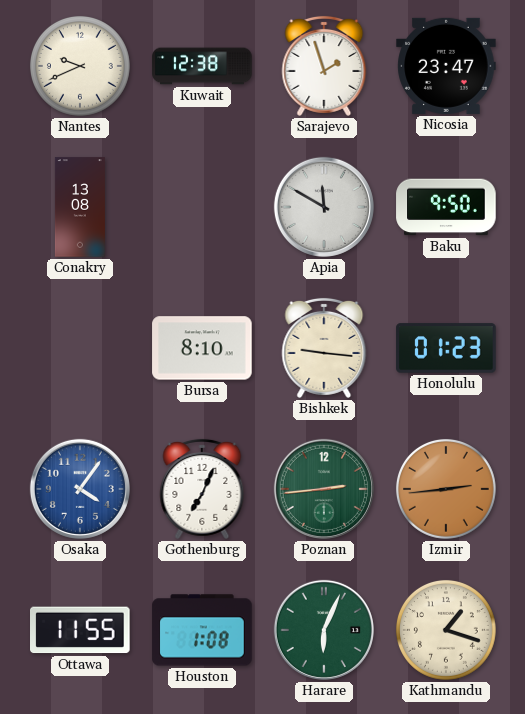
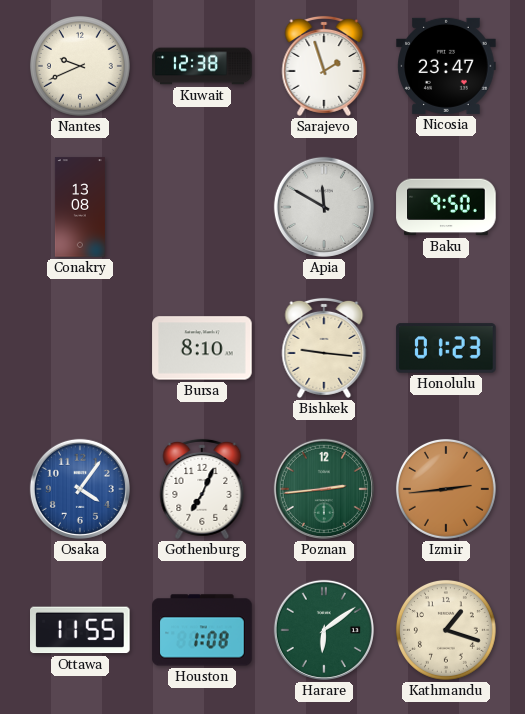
Harare: 6:04 -> 6:09 (324, 630)
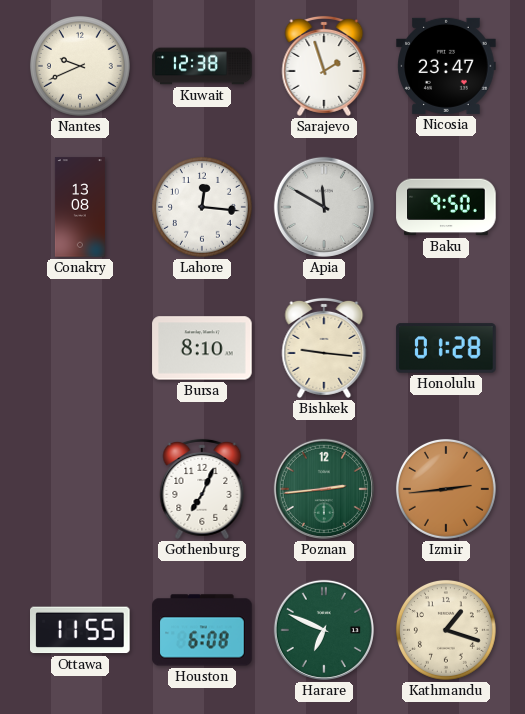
Lahore: none -> 12:16 (202, 207)
Honolulu: 01:23 -> 01:28 (446, 348)
Osaka: 4:06 -> none (80, 489)
Houston: 1:08 -> 6:08 (202, 630)
Harare: 6:09 -> 6:49 (324, 630)
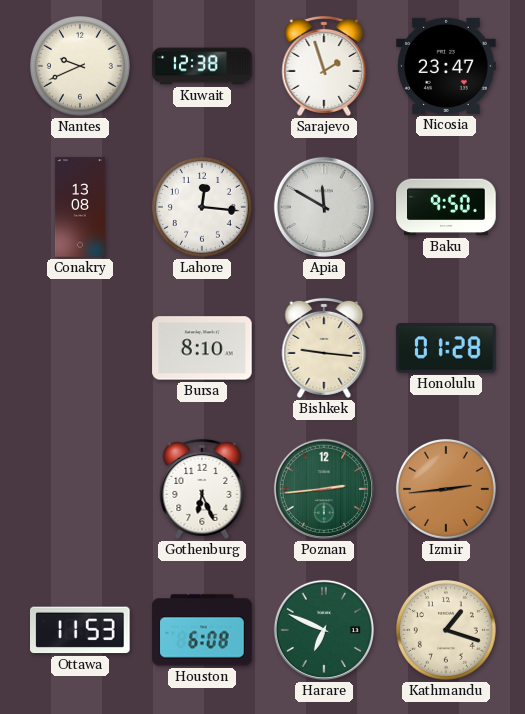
Gothenburg: 7:04 -> 6:26 (202, 489)
Ottawa: 11:55 -> 11:53 (81, 630)
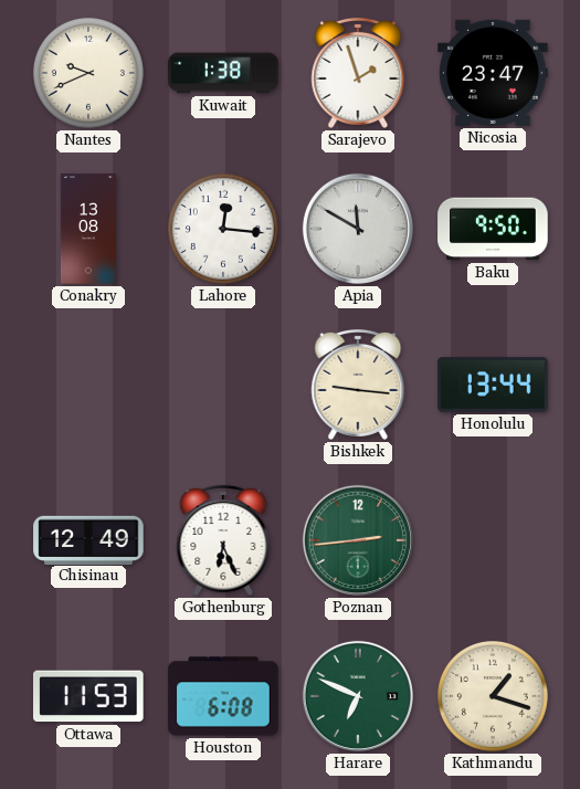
Kuwait: 12:38 -> 1:38 (223, 73)
Bursa: 8:10 -> none (202, 348)
Honolulu: 01:28 -> 13:44 (493, 385)
Chisinau: none -> 12:49 (88, 539)
Izmir: 2:44 -> none (446, 489)
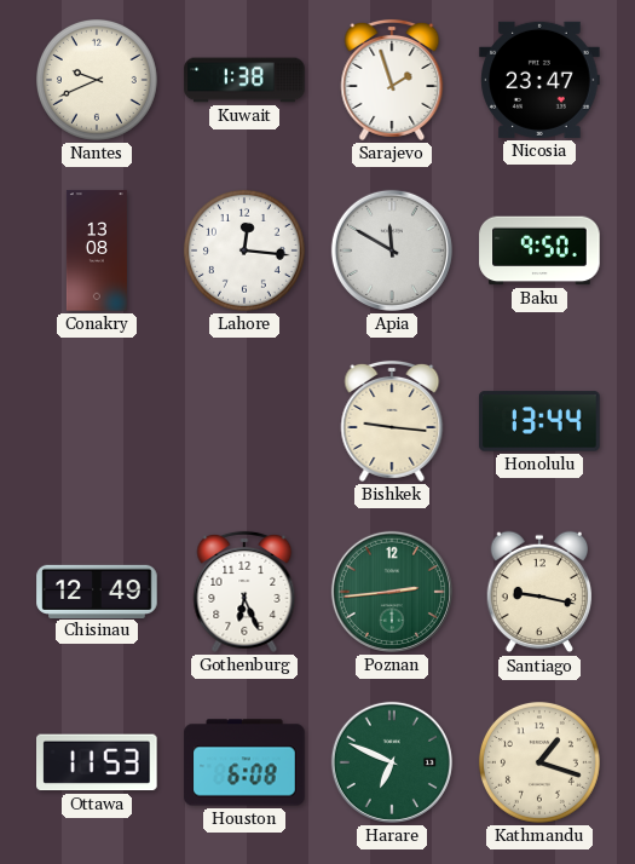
Santiago: none -> 9:17 (539, 592)
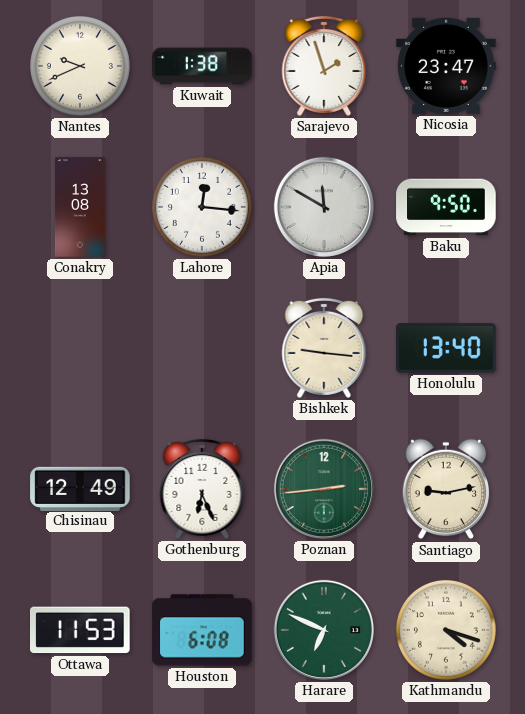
Honolulu: 13:44 -> 13:40 (446, 348)
Santiago: 9:17 -> 9:13 (446, 489)
Kathmandu: 1:18 -> 4:18 (446, 630)
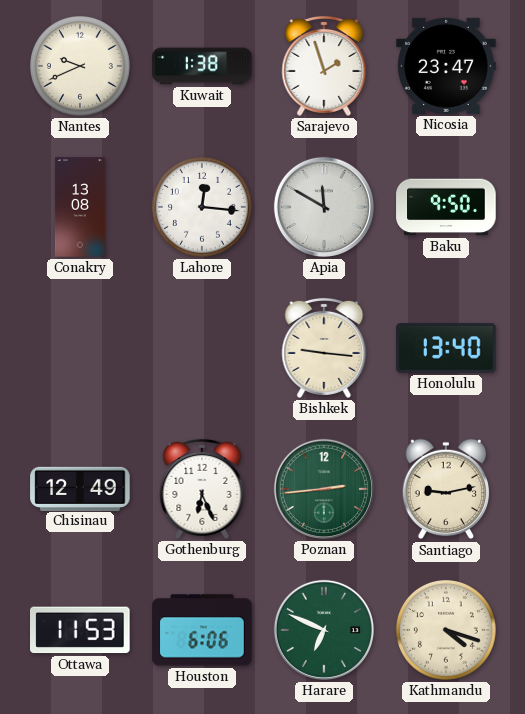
Houston: 6:08 -> 6:06 (202, 630)
